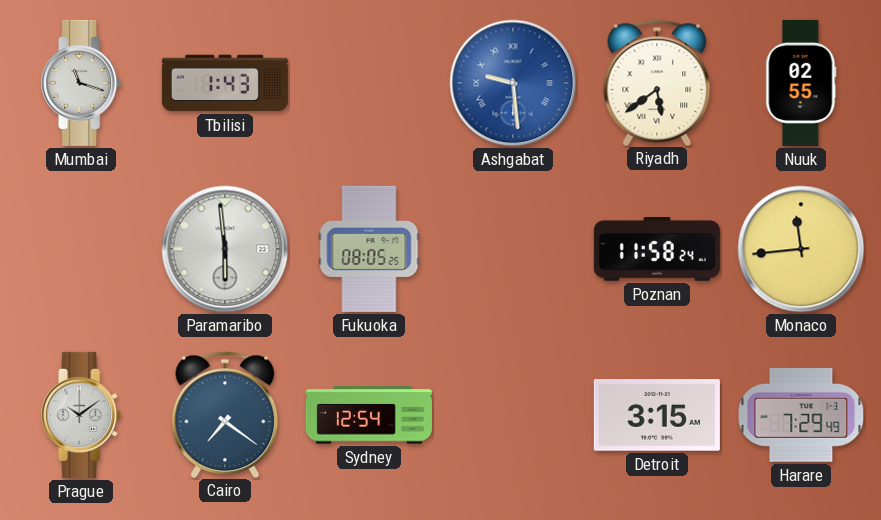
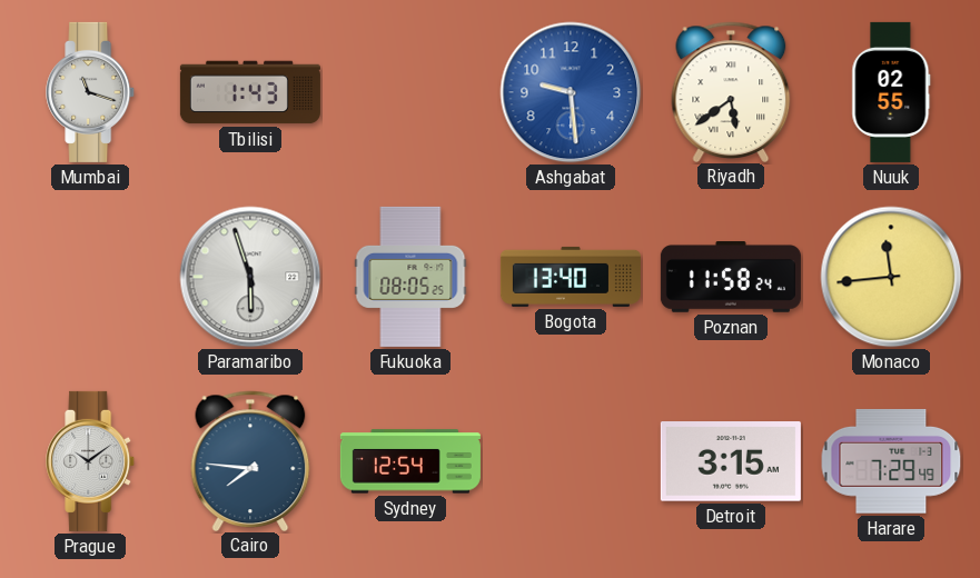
Ashgabat numerals: Roman -> Arabic (571, 92)
Paramaribo: 5:59 -> 5:57 (250, 277)
Bogota: none -> 13:40 (571, 277)
Cairo: 7:21 -> 7:46 (250, 460)
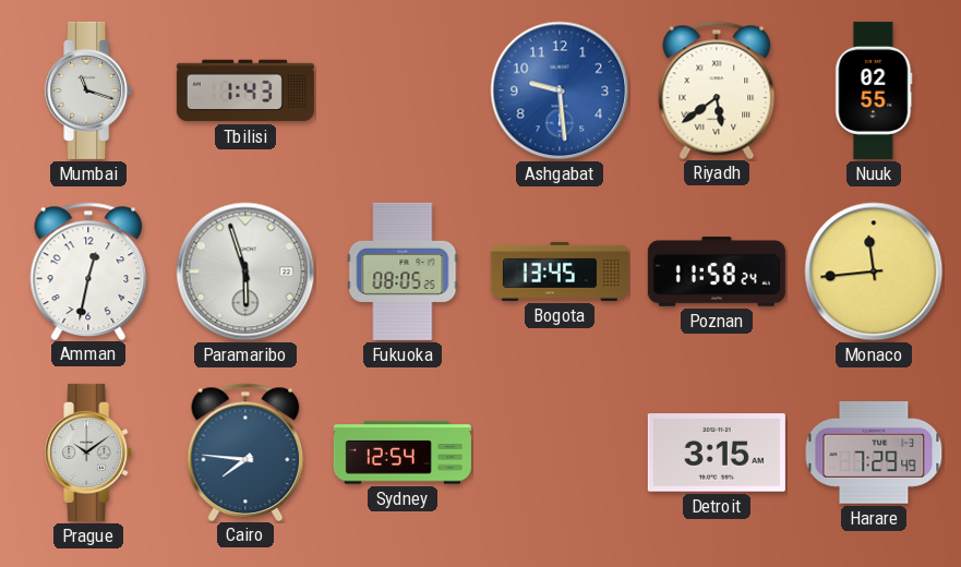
Amman: none -> 12:32 (88, 270)
Bogota: 13:40 -> 13:45 (560, 272)
